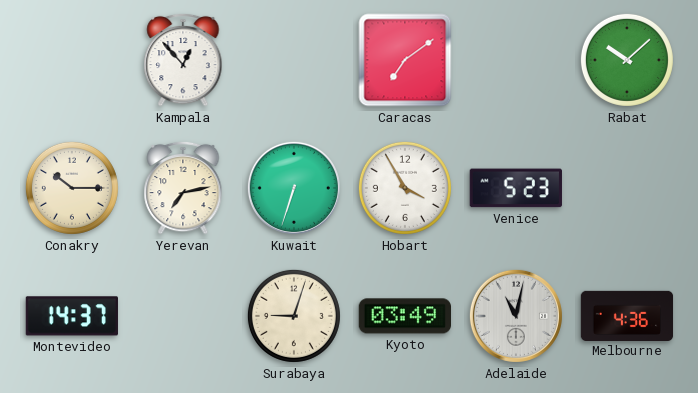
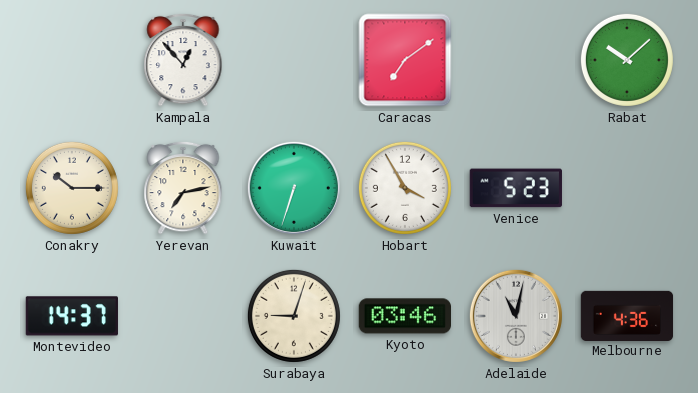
Kyoto: 03:49 -> 03:46 (404, 316)
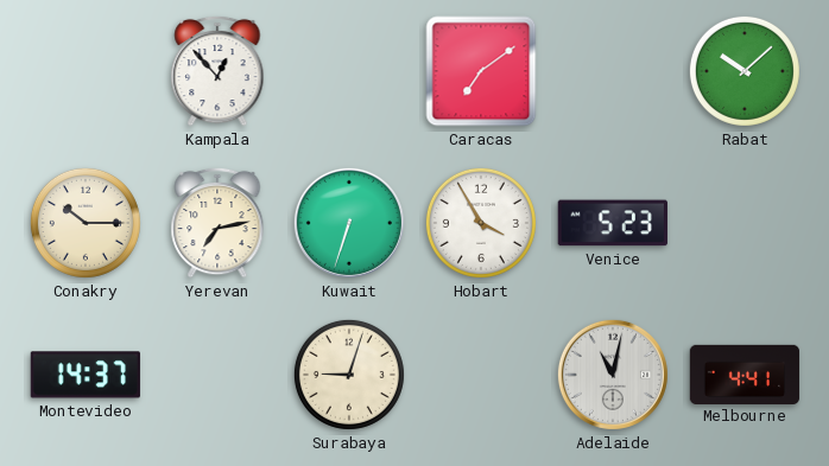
Kyoto: 03:46 -> none (404, 316)
Melbourne: 4:36 -> 4:41 (745, 374)
